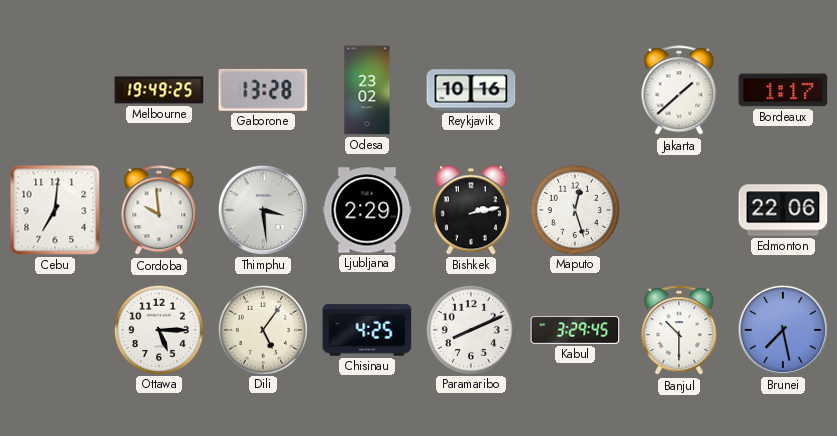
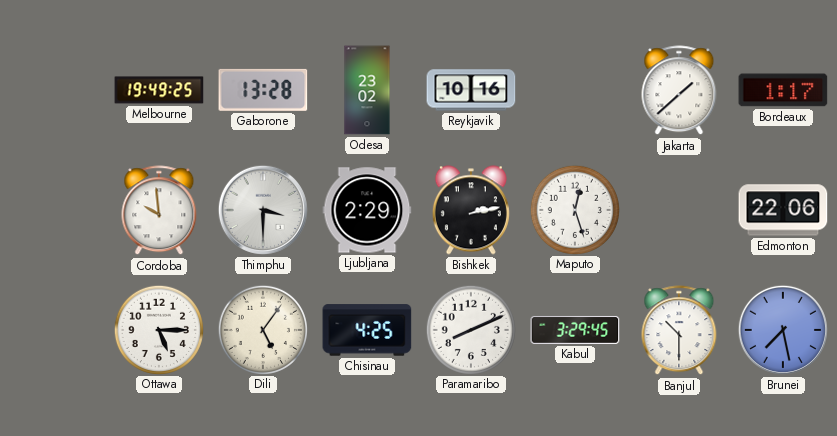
Cebu: 7:01 -> none (55, 210)
Thimphu: 3:29 -> 3:30 (263, 210)
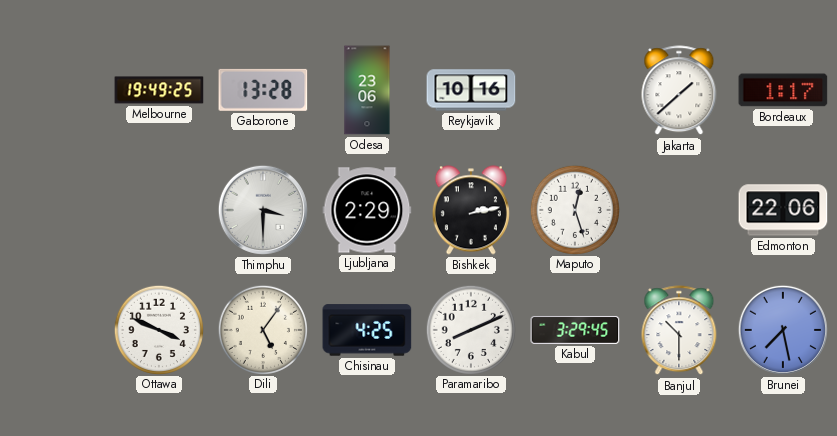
Odesa: 23:02 -> 23:06 (367, 90)
Cordoba: 9:59 -> none (159, 211)
Ottawa: 5:15 -> 3:49 (158, 329)
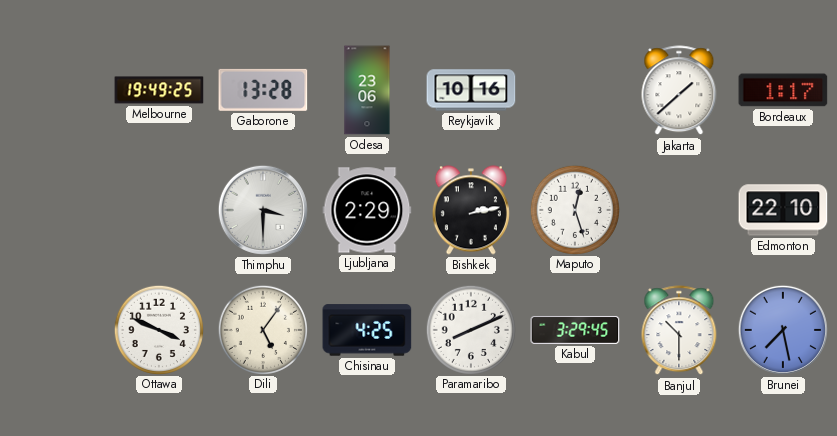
Edmonton: 22:06 -> 22:10 (783, 210)
